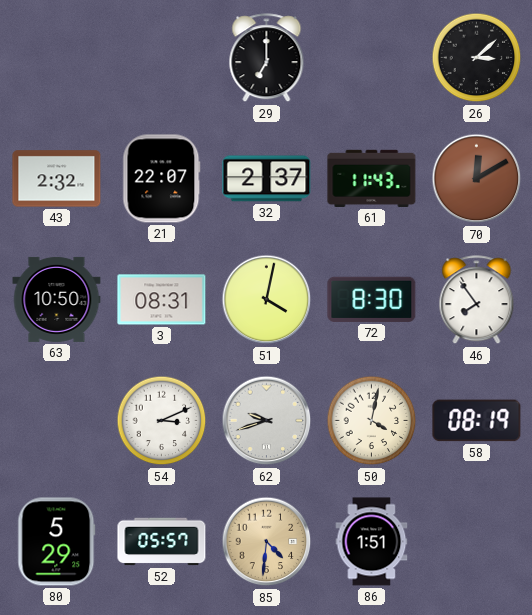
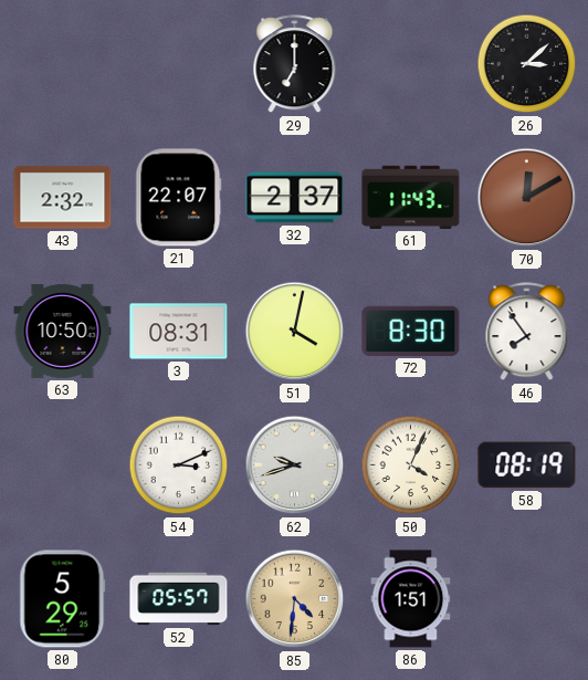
50: 4:02 -> 4:04 (411, 465)
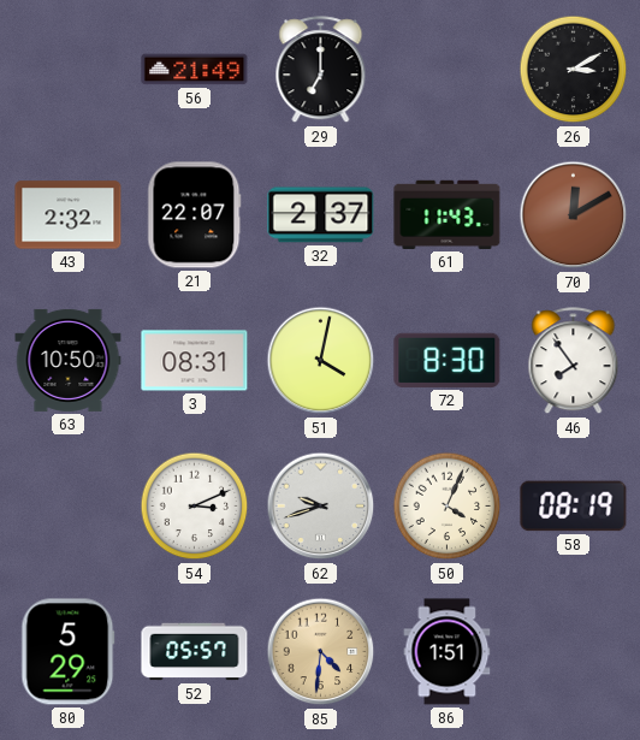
56: none -> 21:49 (195, 70)
26: 3:08 -> 3:10 (574, 70)
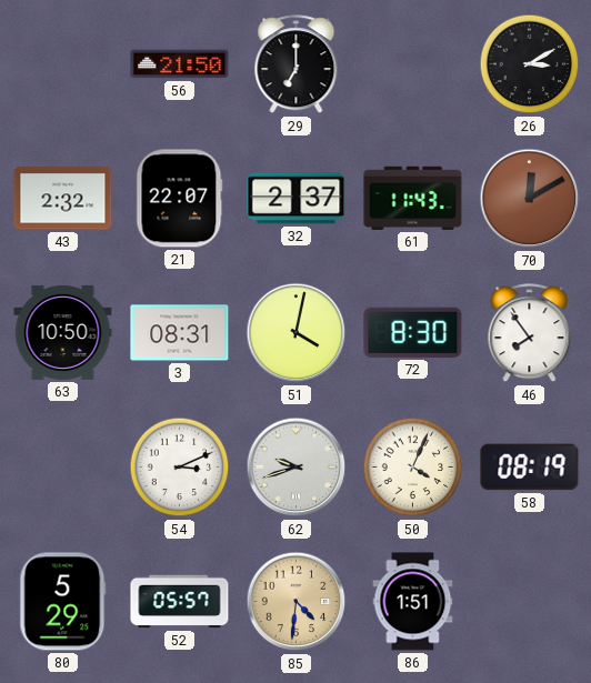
56: 21:49 -> 21:50 (180, 64)
